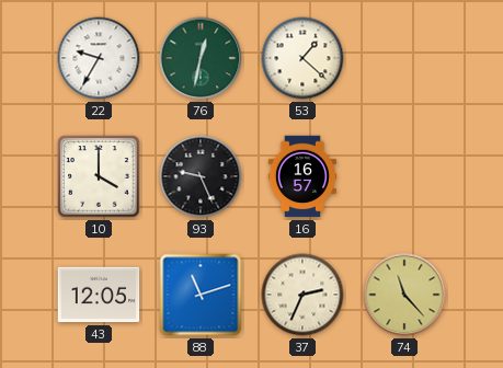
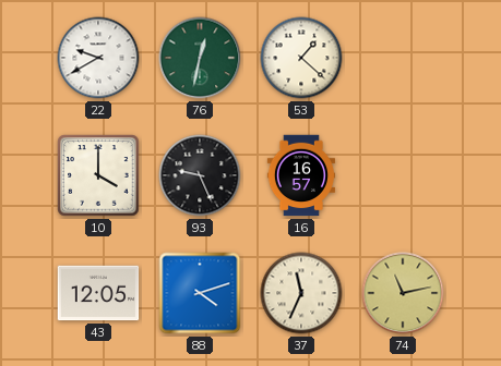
22: 9:35 -> 9:40 (98, 58)
88: 11:12 -> 4:12 (200, 293)
37: 2:34 -> 11:34 (301, 293)
74: 11:23 -> 11:13 (403, 293)
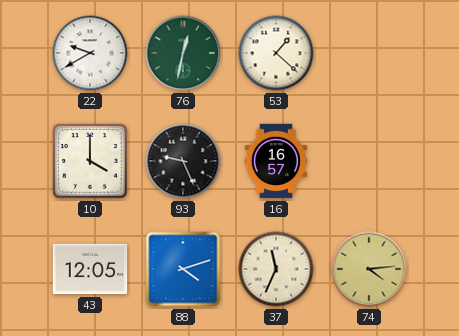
74: 11:13 -> 4:14 (369, 269)
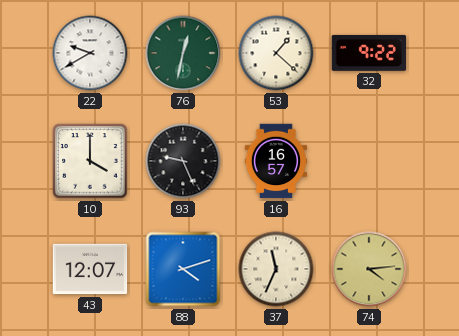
32: none -> 9:22 (369, 53)
43: 12:05 -> 12:07 (90, 269)
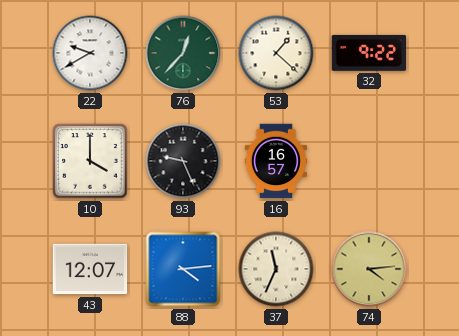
76: 12:32 -> 12:37 (183, 53)
88: 4:12 -> 4:14 (183, 269)
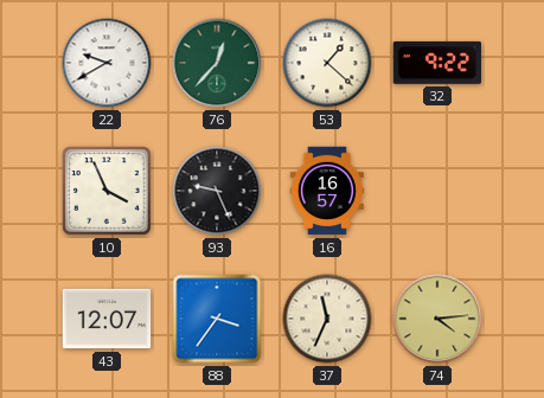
10: 4:00 -> 3:56 (107, 191)
88: 4:14 -> 3:36 (217, 319)
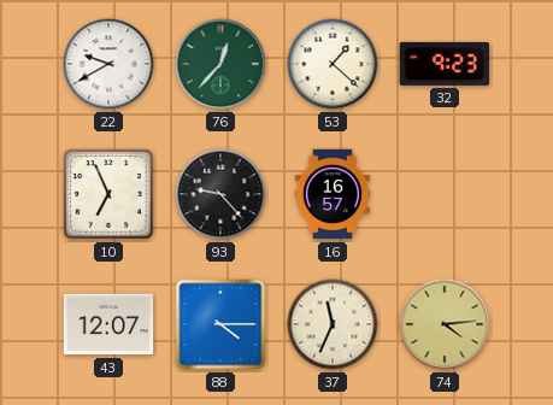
32: 9:22 -> 9:23 (445, 64)
10: 3:56 -> 6:56 (108, 194)
93: 9:26 -> 9:23 (220, 194)
88: 3:36 -> 4:15 (220, 324)
